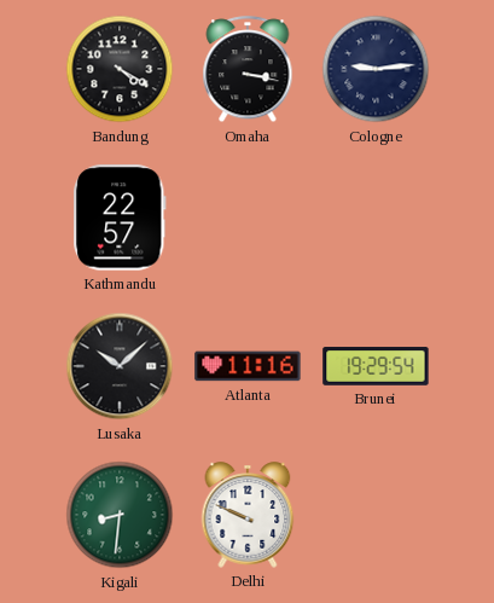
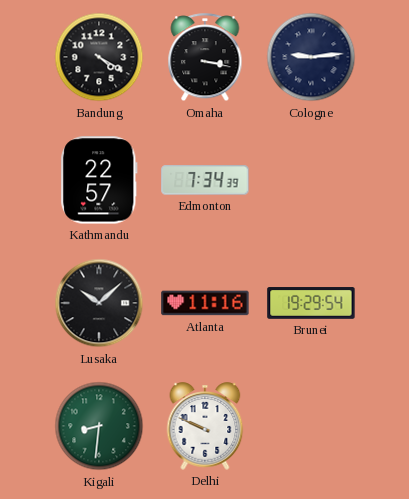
Edmonton: none -> 7:34 (205, 180)
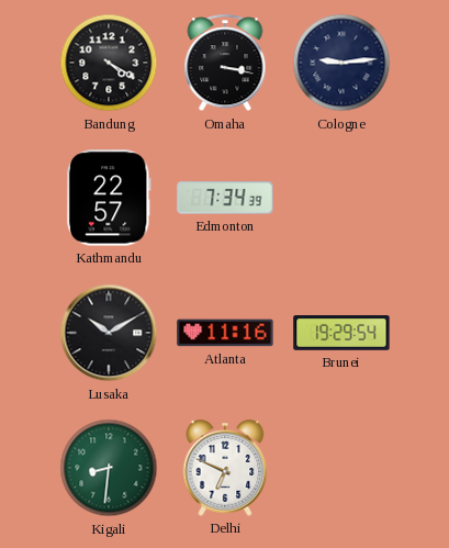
Lusaka: 10:08 -> 10:10 (109, 333)
Delhi: 9:49 -> 6:49 (225, 468)
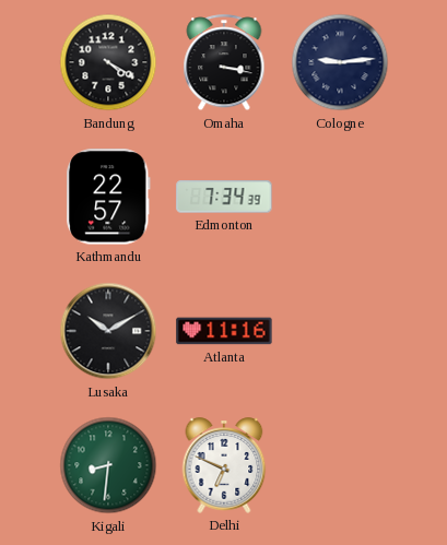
Brunei: 19:29 -> none (341, 333)
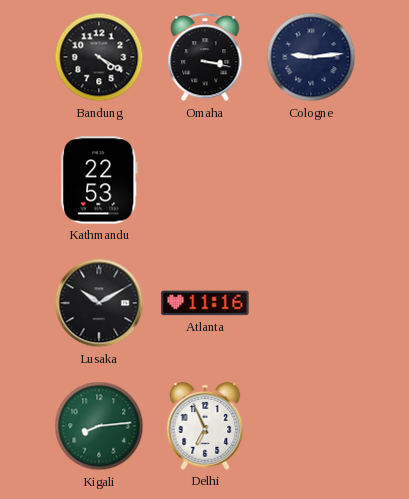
Kathmandu: 22:57 -> 22:53 (100, 180)
Edmonton: 7:34 -> none (224, 197)
Kigali: 8:31 -> 8:14 (99, 426)
Delhi: 6:49 -> 6:56 (205, 426)
